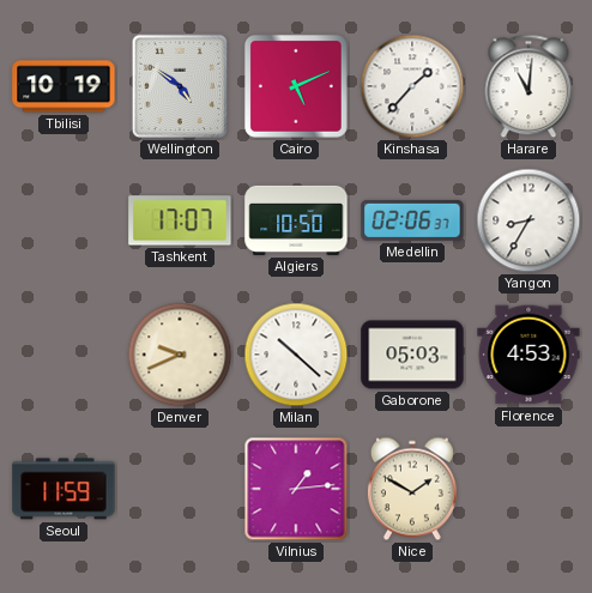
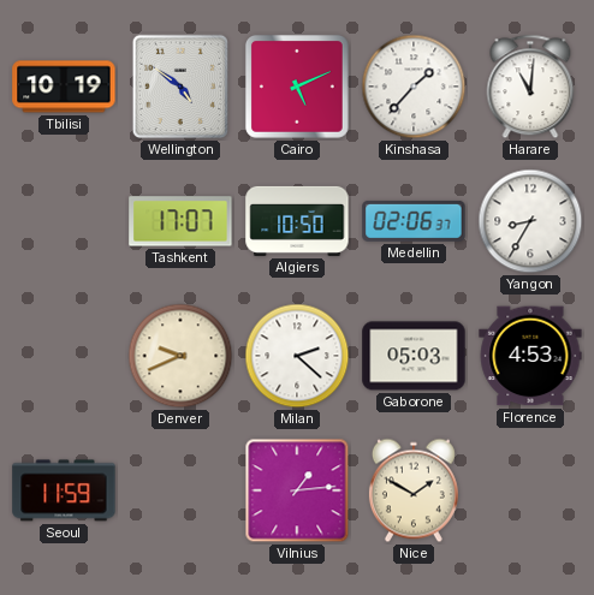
Milan: 10:22 -> 2:22 (297, 356)
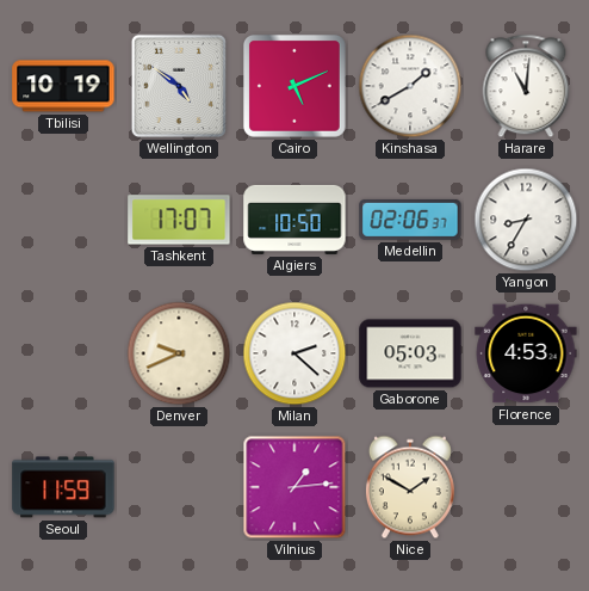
Kinshasa: 1:37 -> 1:40 (410, 86)
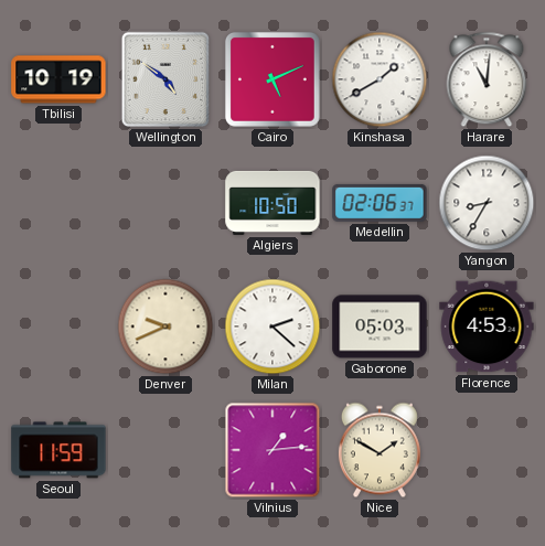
Tashkent: 17:07 -> none (179, 220)
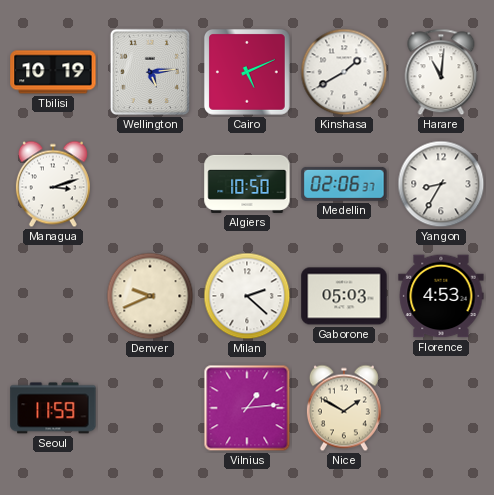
Wellington: 4:51 -> 5:14 (150, 72)
Managua: none -> 3:12 (53, 184)
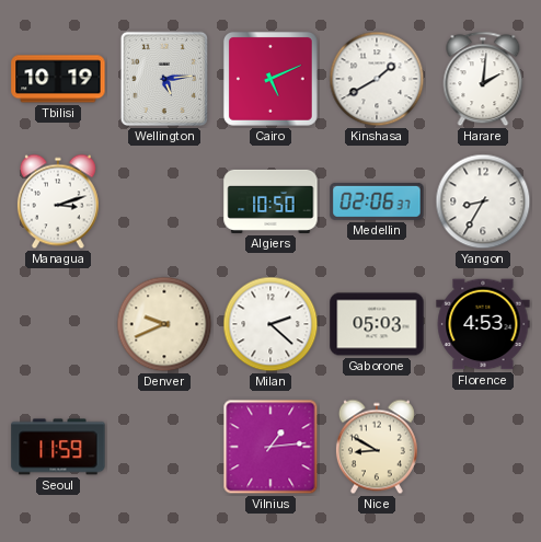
Harare: 11:01 -> 2:01 (483, 79)
Nice: 1:50 -> 8:50 (377, 447)
